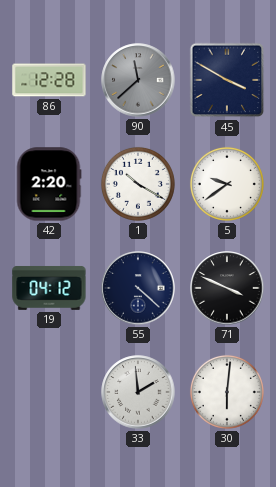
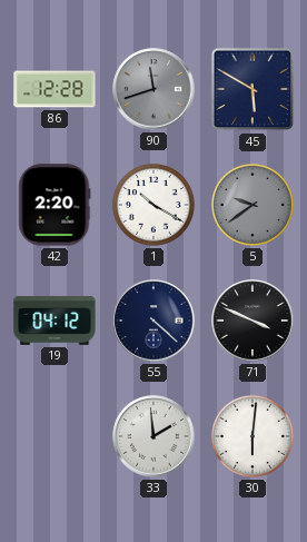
90: 11:38 -> 11:42 (153, 89)
45: 3:50 -> 5:50 (252, 89)
5 dial: white -> grey (252, 205)
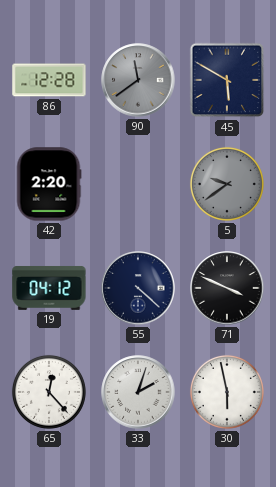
90: 11:42 -> 11:39 (138, 80)
1: 10:20 -> none (153, 205)
65: none -> 12:23 (49, 392)
33: 1:59 -> 2:03 (138, 392)
30: 6:01 -> 5:58 (227, 392)
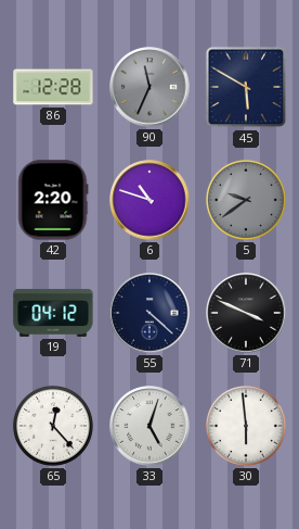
90: 11:39 -> 11:34 (149, 87)
6: none -> 10:48 (149, 200)
33: 2:03 -> 5:03 (149, 426)
30: 5:58 -> 5:59 (246, 426)
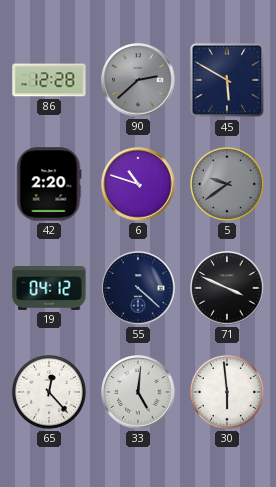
90: 11:34 -> 2:38 (138, 80)
33: 5:03 -> 5:01 (138, 392)
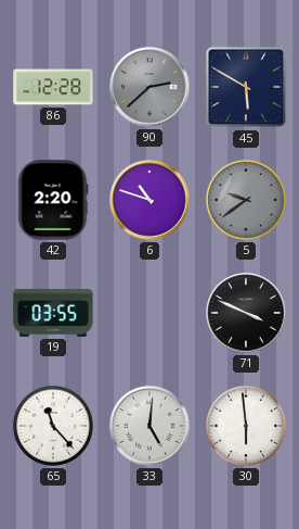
19: 04:12 -> 03:55 (53, 313)
55: 4:22 -> none (138, 288)
65: 12:23 -> 11:23 (53, 426)
